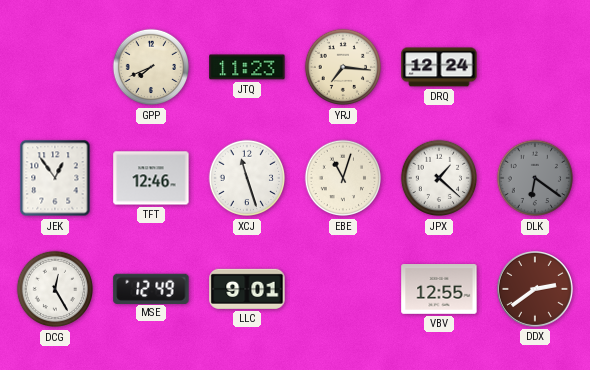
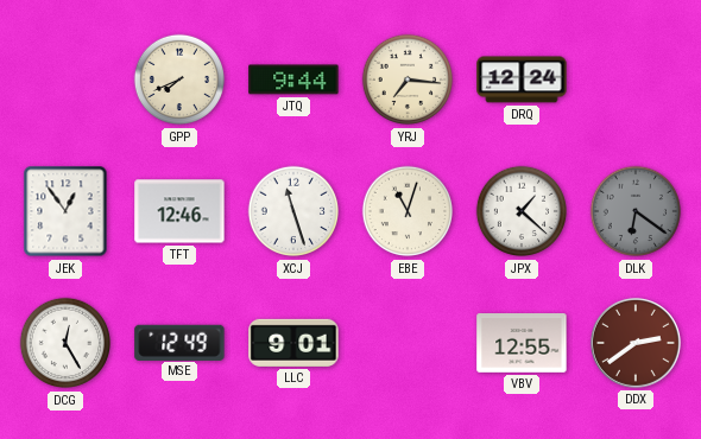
JTQ: 11:23 -> 9:44 (293, 79)
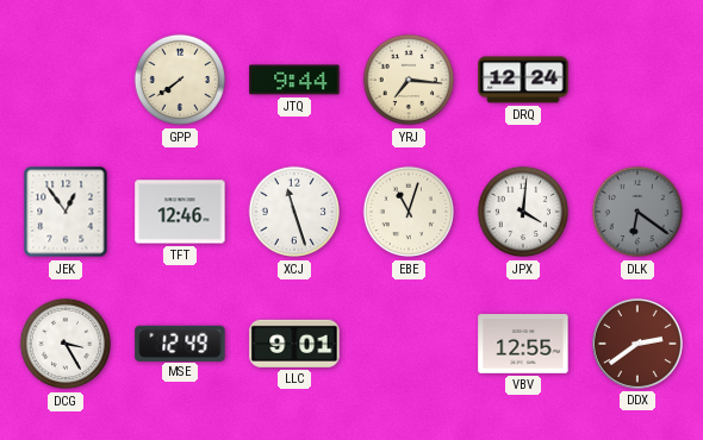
GPP: 7:41 -> 7:39 (180, 80)
JPX: 1:22 -> 4:01 (523, 212)
DCG: 12:25 -> 3:25 (66, 344)
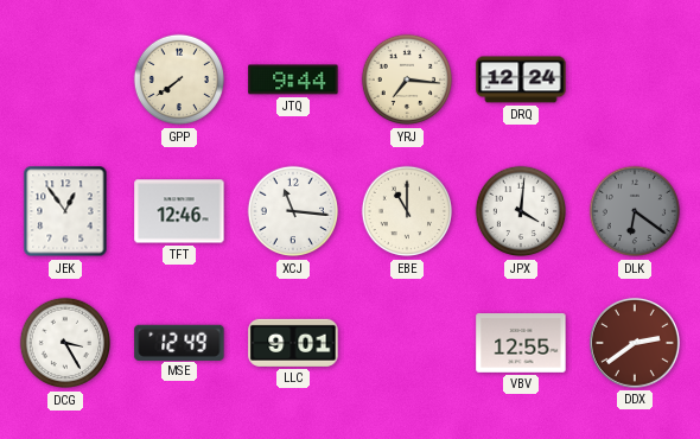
XCJ: 11:27 -> 11:16 (293, 211)
EBE: 11:03 -> 11:00 (407, 211)
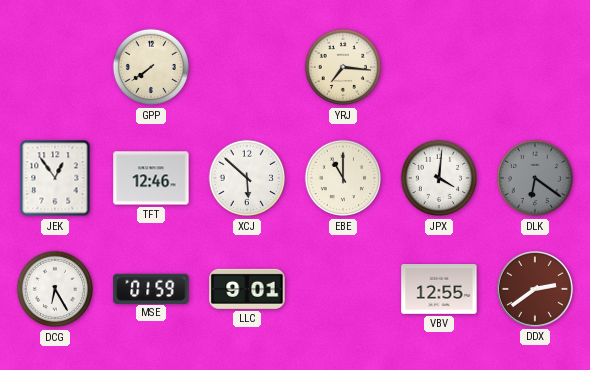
JTQ: 9:44 -> none (293, 79)
DRQ: 12:24 -> none (521, 79)
XCJ: 11:16 -> 5:52 (247, 178)
DCG: 3:25 -> 6:25 (55, 289)
MSE: 12:49 -> 01:59 (151, 288)
